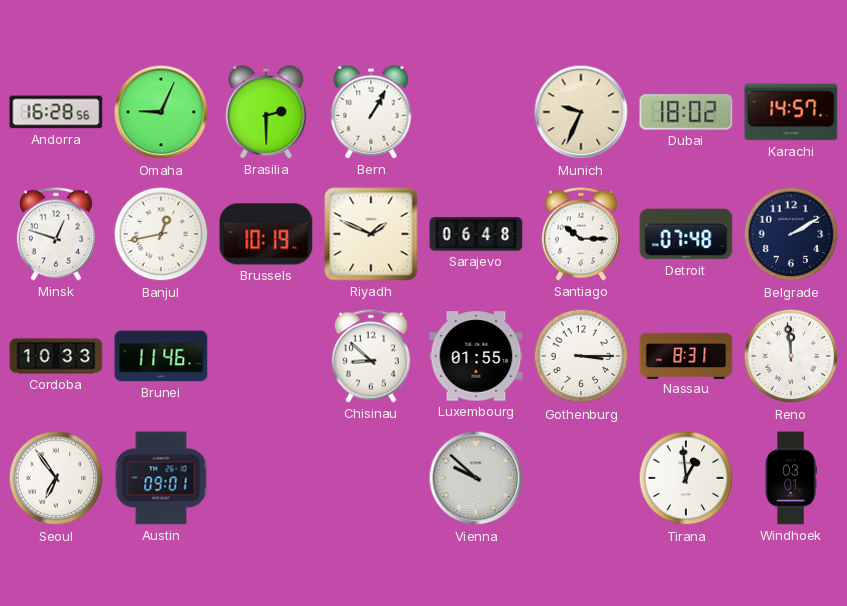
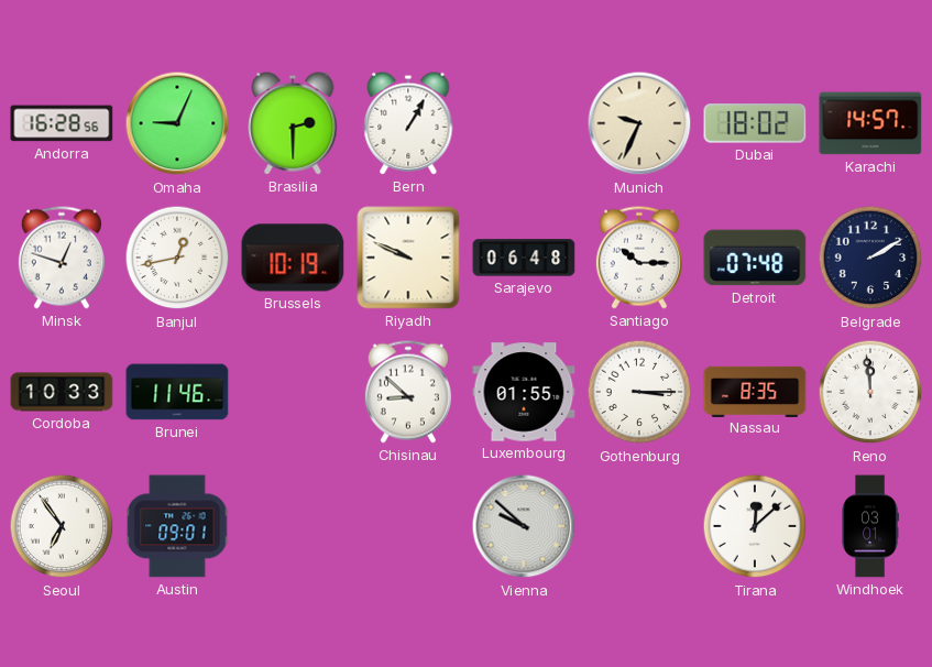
Riyadh: 1:49 -> 9:49 (408, 258)
Nassau: 8:31 -> 8:35 (755, 391)
Tirana: 12:59 -> 12:08 (755, 526)
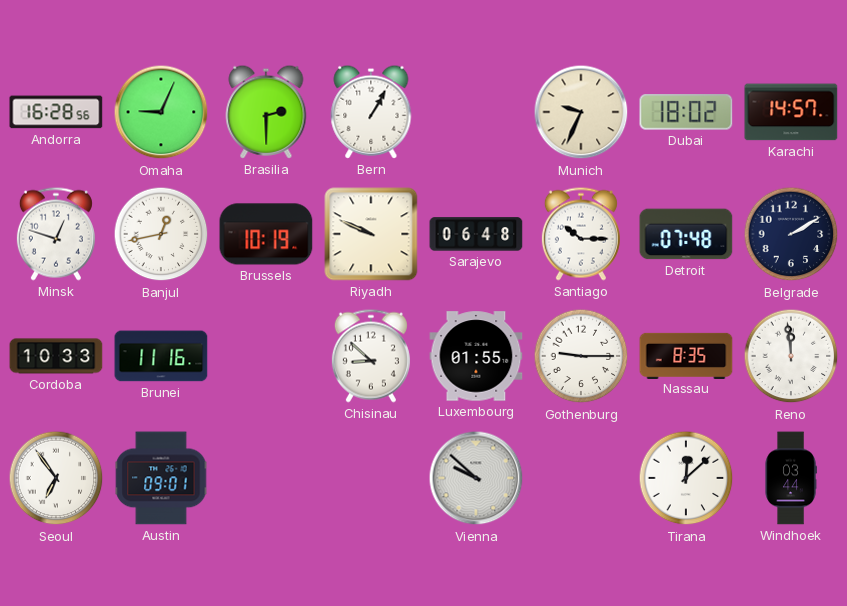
Brunei: 11:46 -> 11:16 (161, 356)
Gothenburg: 3:15 -> 9:15 (581, 356)
Windhoek: 03:01 -> 03:44 (791, 478)
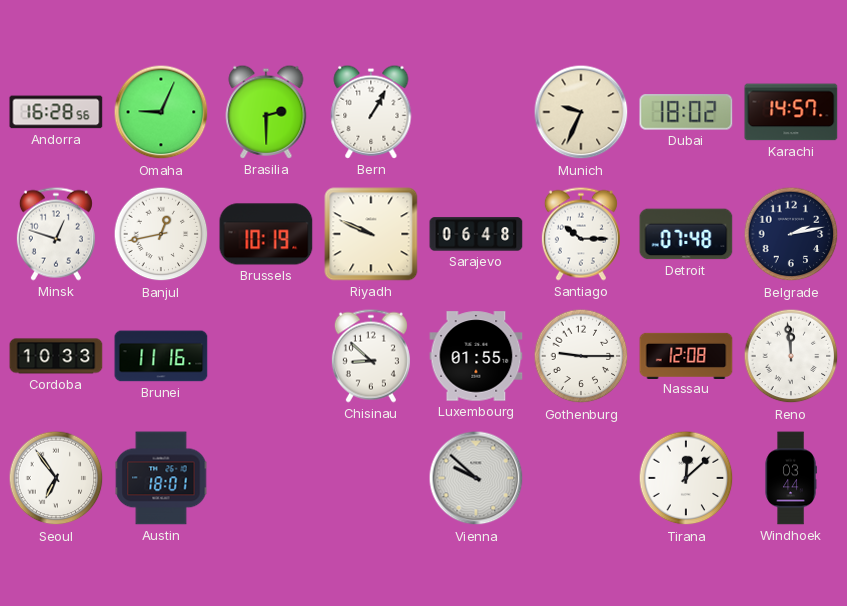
Belgrade: 2:10 -> 2:13 (791, 234)
Nassau: 8:35 -> 12:08 (686, 355)
Austin: 09:01 -> 18:01 (161, 478)
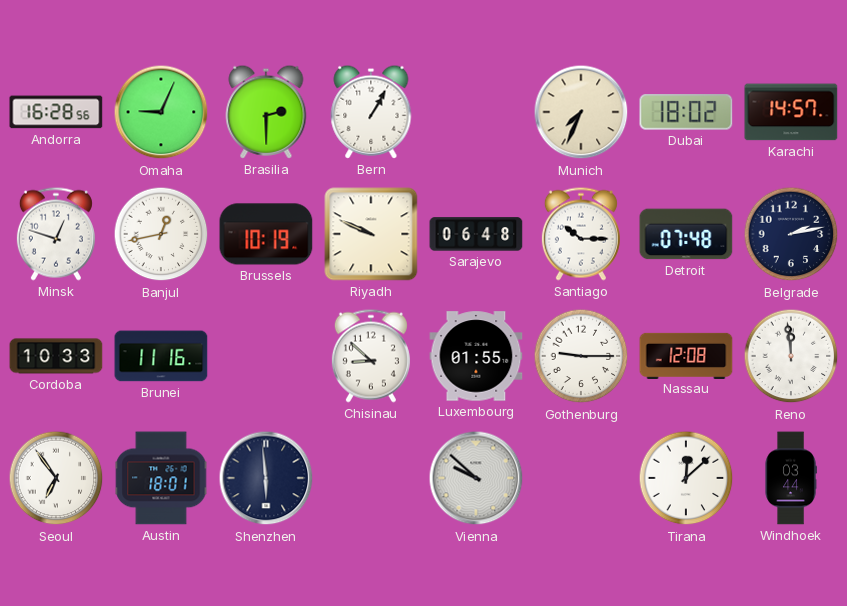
Munich: 9:34 -> 7:34 (581, 112)
Shenzhen: none -> 5:59 (266, 478)
